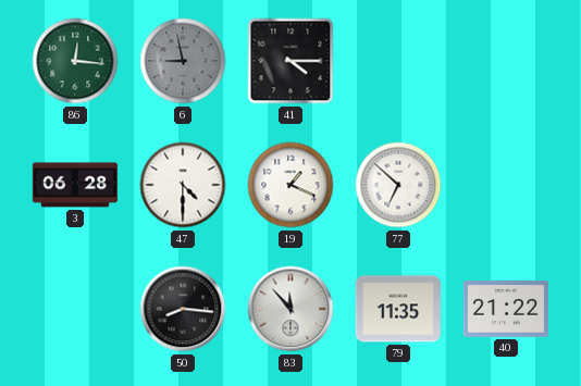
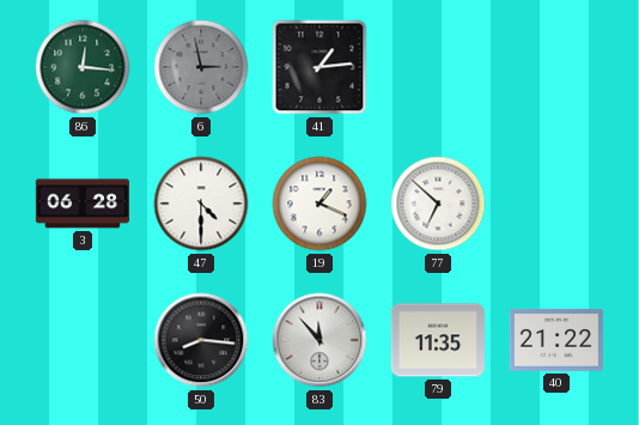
6: 8:58 -> 2:58 (201, 67)
41: 4:15 -> 1:14 (319, 67)
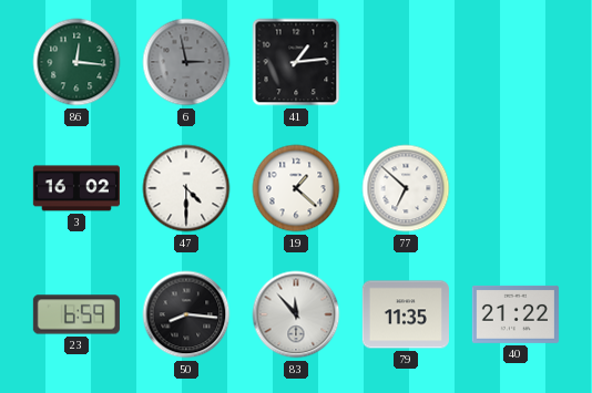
3: 06:28 -> 16:02 (76, 188)
19: 1:19 -> 1:22 (296, 188)
23: none -> 6:59 (76, 314)
